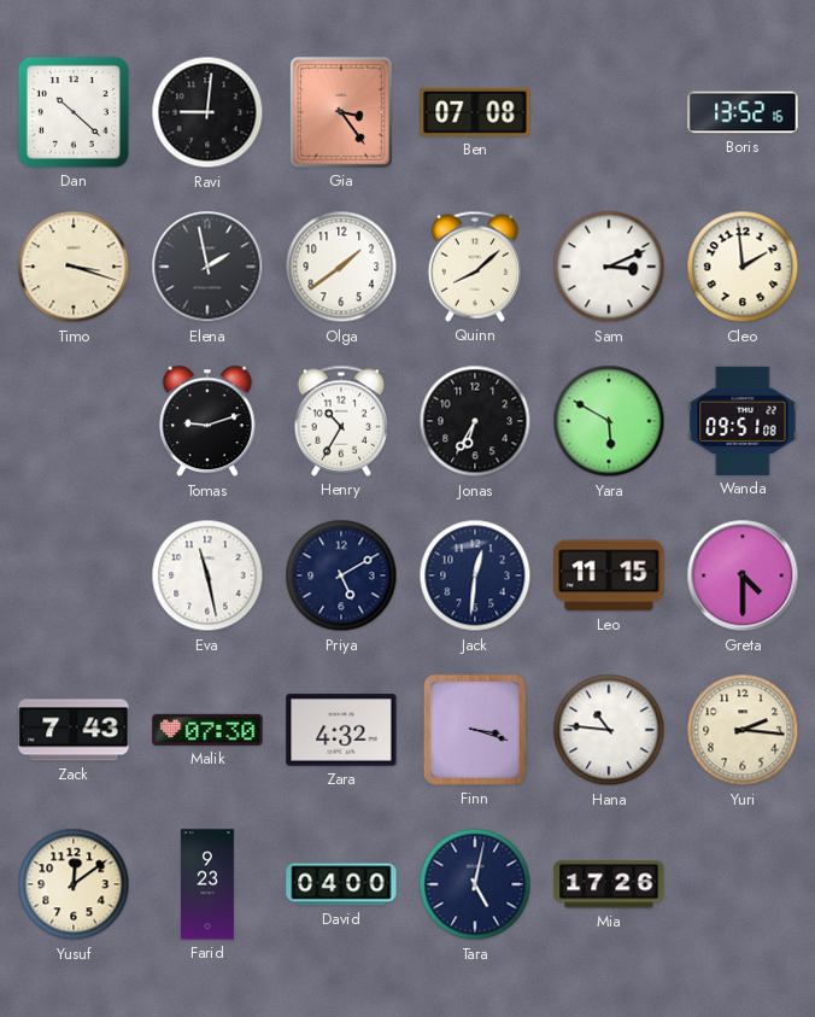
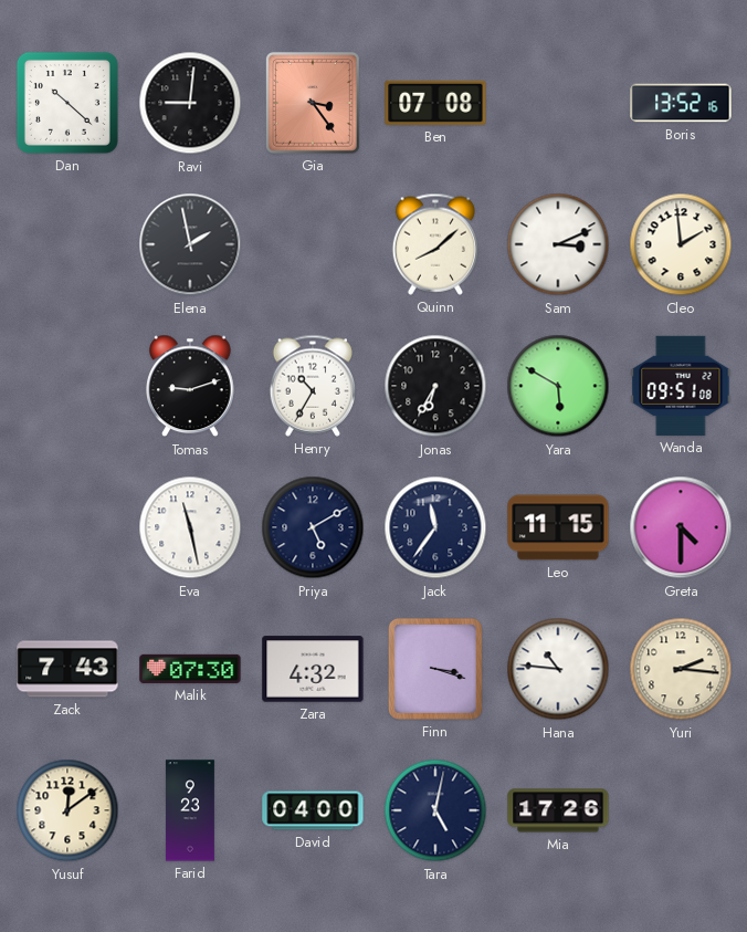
Timo: 3:18 -> none (74, 267)
Olga: 1:39 -> none (341, 267)
Jack: 12:31 -> 11:36 (435, 527)
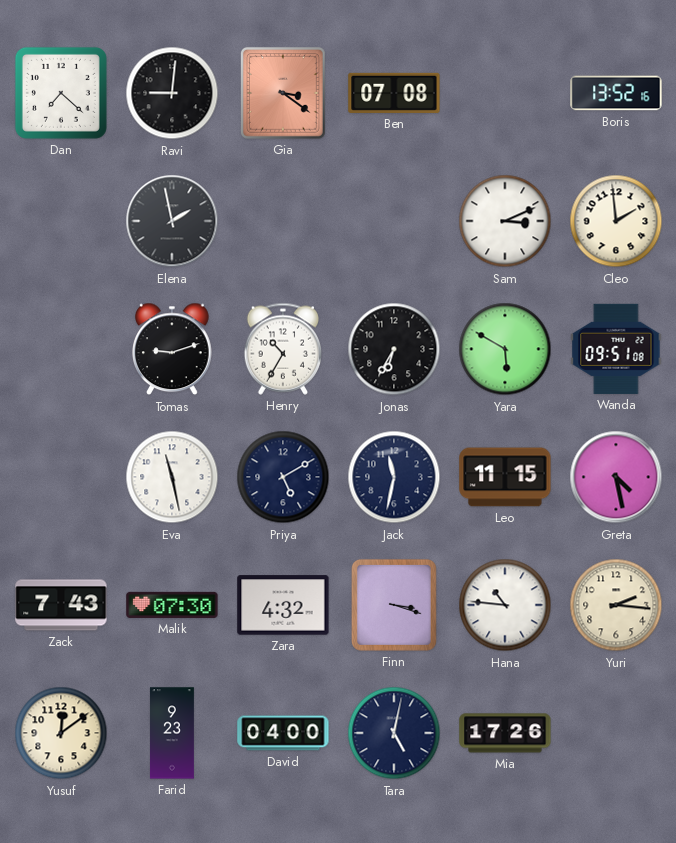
Dan: 10:22 -> 7:22 (61, 93)
Gia: 3:24 -> 3:21 (283, 93)
Quinn: 8:08 -> none (434, 244)
Jack: 11:36 -> 11:32 (394, 477)
Greta: 4:30 -> 4:28 (616, 477)
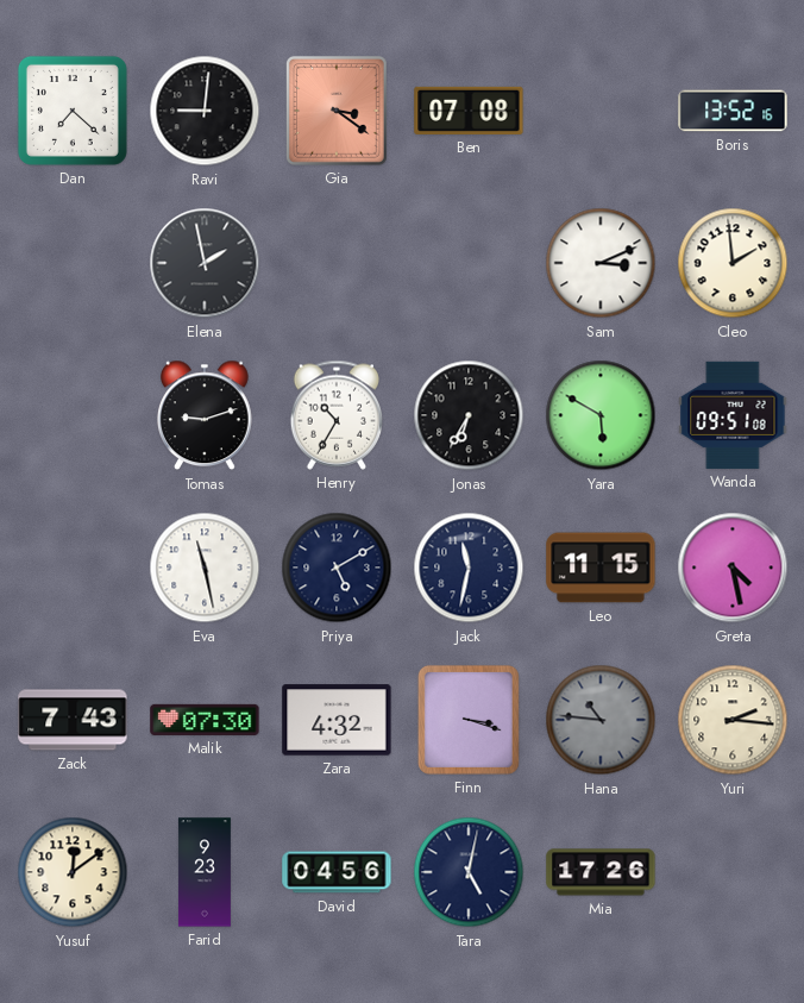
Hana dial: white -> grey (601, 720)
David: 04:00 -> 04:56 (337, 872)
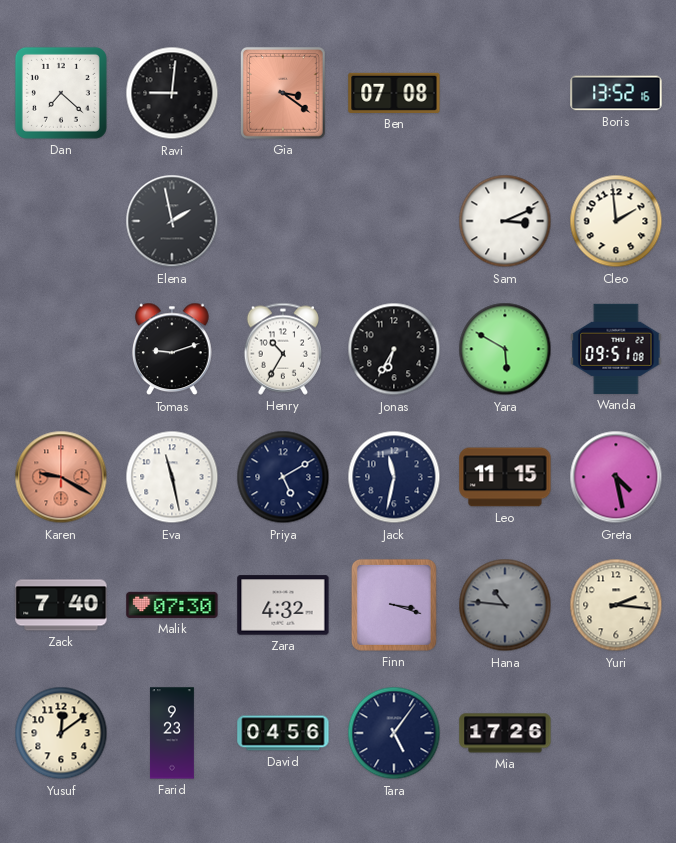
Karen: none -> 9:20 (61, 477)
Zack: 7:43 -> 7:40 (61, 605)
Tara: 5:02 -> 5:06 (394, 733)
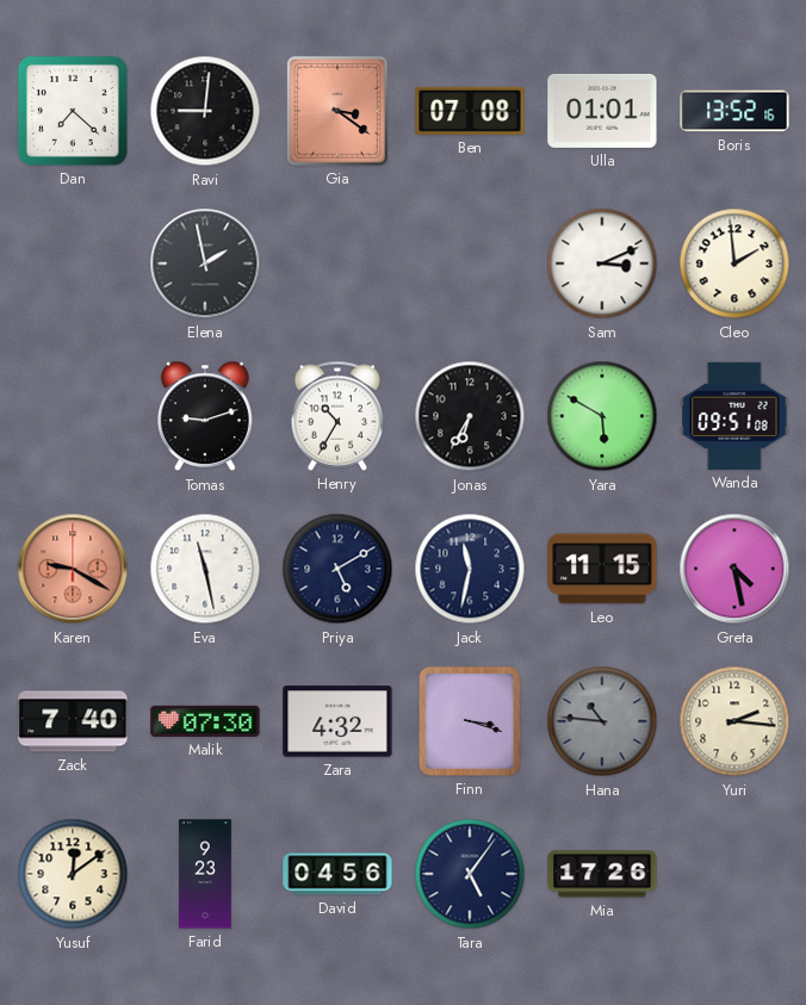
Ulla: none -> 01:01 (602, 111)
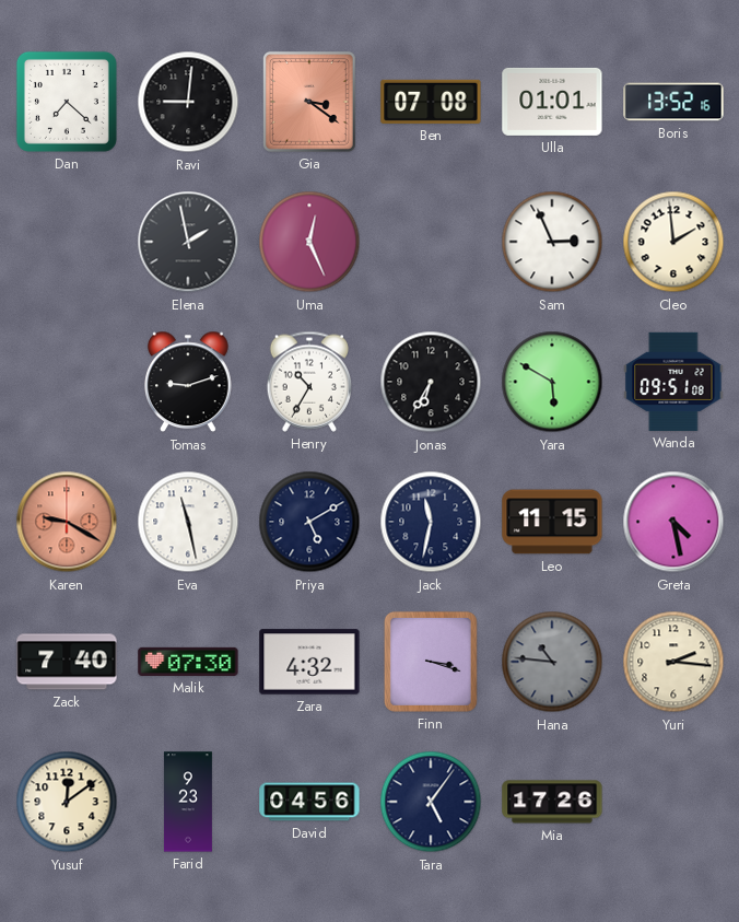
Uma: none -> 12:26 (309, 242)
Sam: 3:11 -> 2:56 (552, 242)
